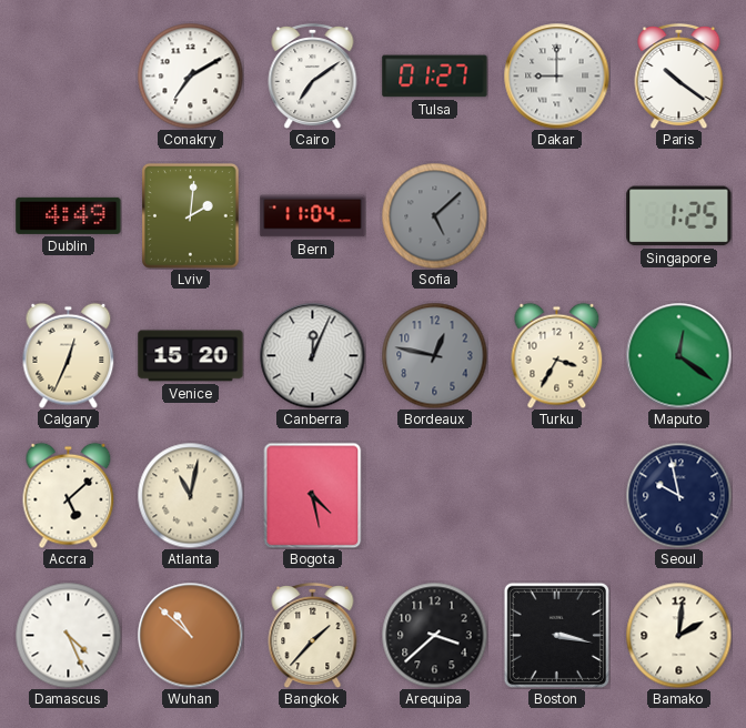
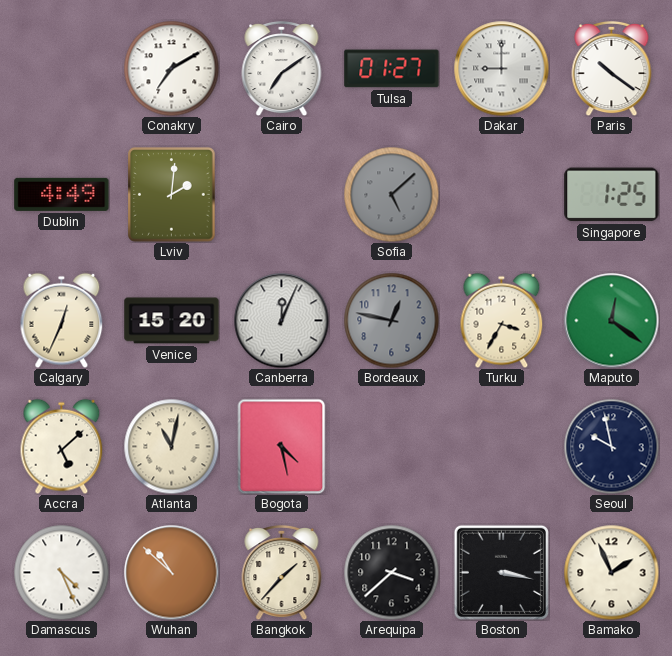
Bern: 11:04 -> none (313, 216)
Bamako: 2:01 -> 1:56 (611, 572)
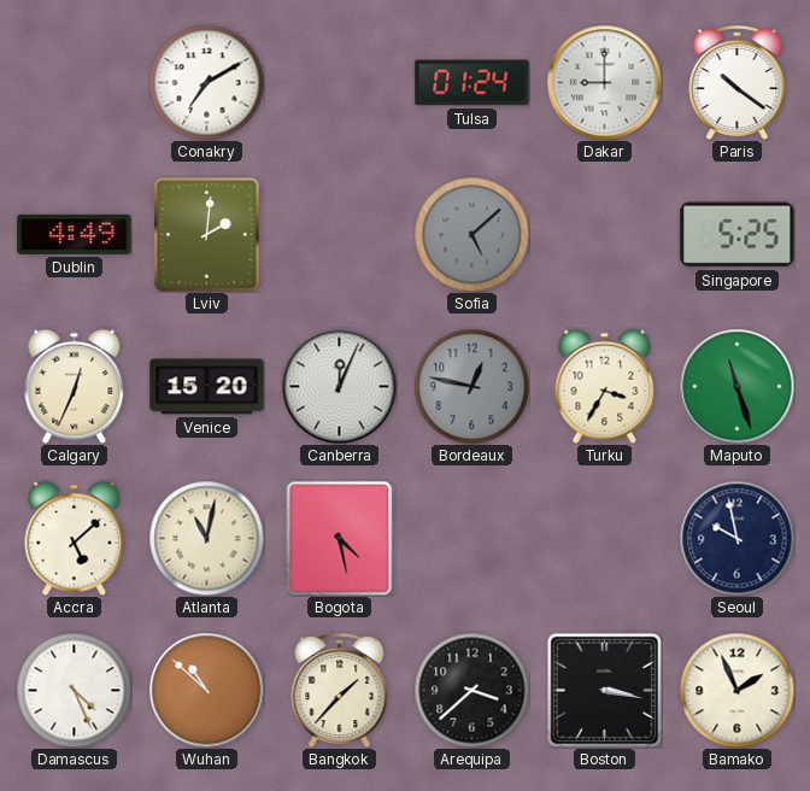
Cairo: 7:09 -> none (282, 68)
Tulsa: 01:27 -> 01:24 (472, 83)
Singapore: 1:25 -> 5:25 (738, 235)
Maputo: 12:21 -> 11:27 (736, 386)
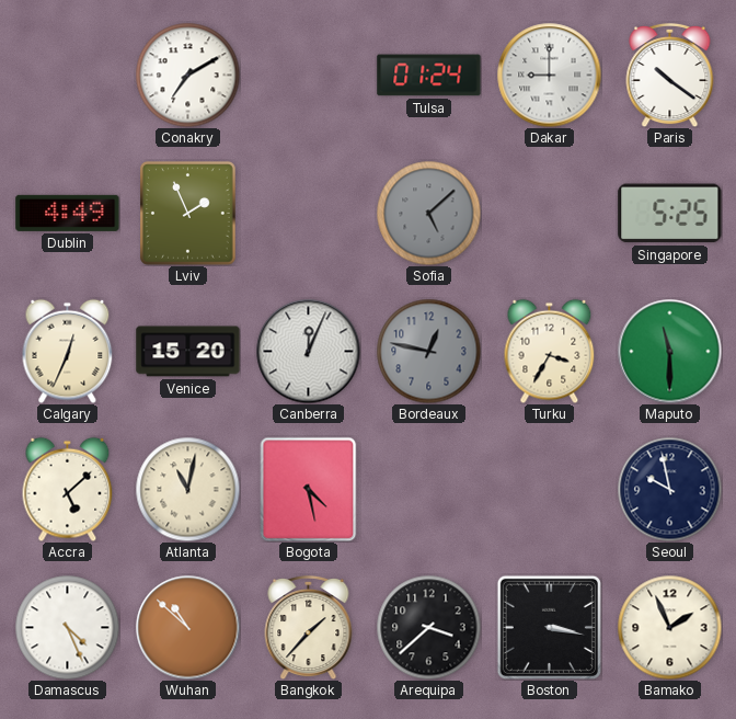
Lviv: 2:01 -> 1:56 (188, 214)
Maputo: 11:27 -> 11:30 (669, 351)
